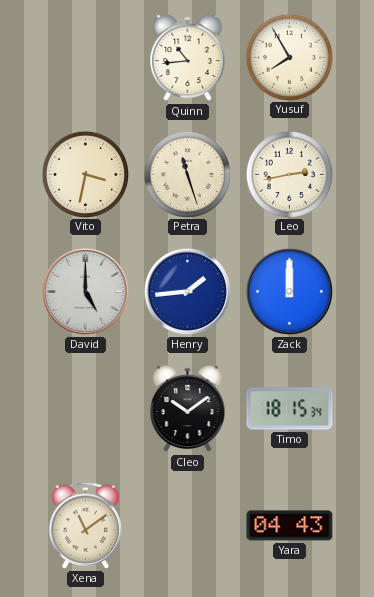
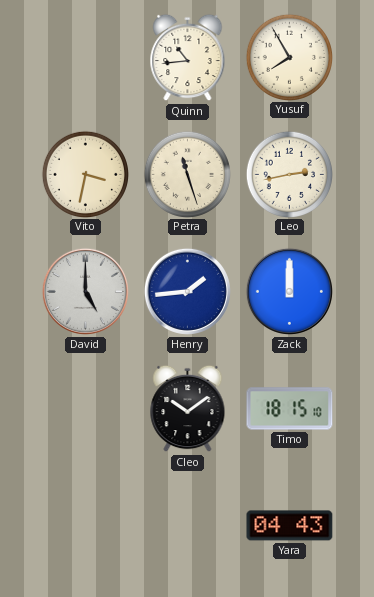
Timo: 18:15:34 -> 18:15:10 (290, 409)
Xena: 11:09 -> none (85, 525)
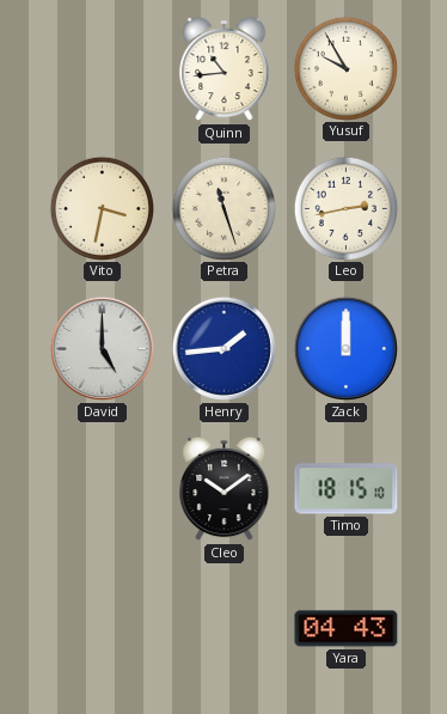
Yusuf: 7:55 -> 9:55 (345, 68)
